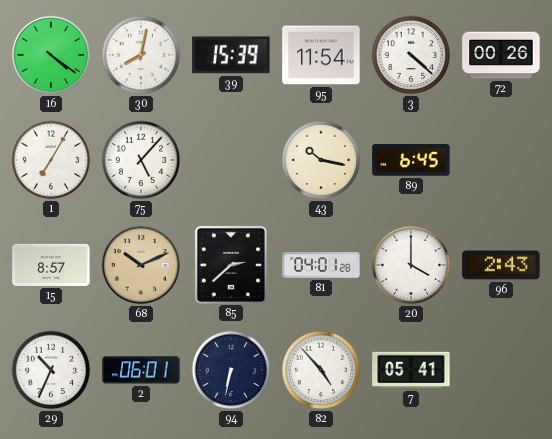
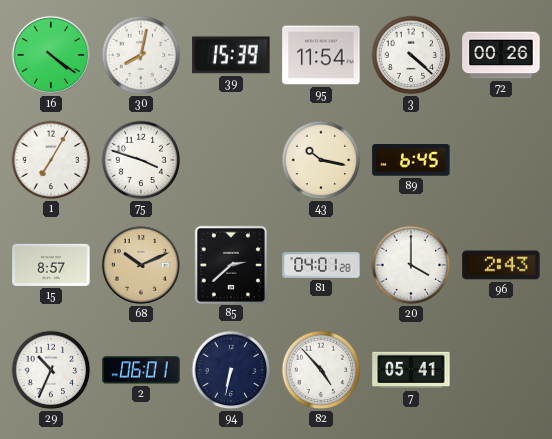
75: 5:07 -> 3:48 (141, 160)
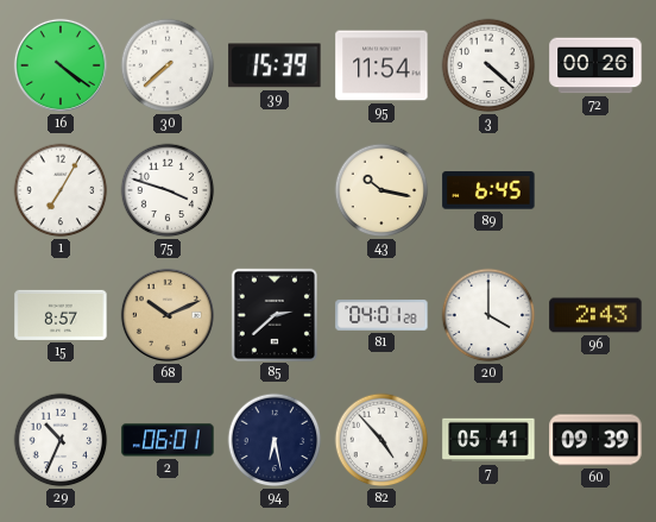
30: 8:02 -> 7:38 (168, 65)
94: 6:32 -> 6:28 (275, 440)
60: none -> 09:39 (595, 440)
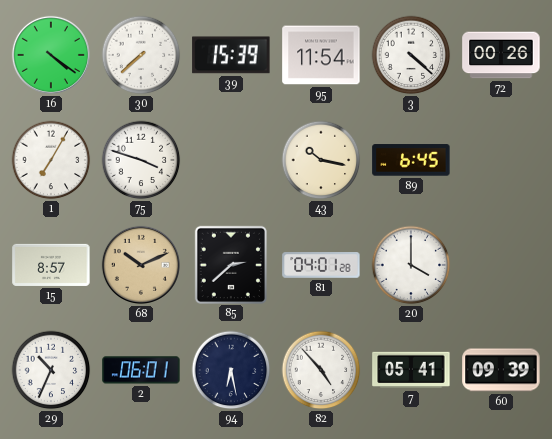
96: 2:43 -> none (595, 315)
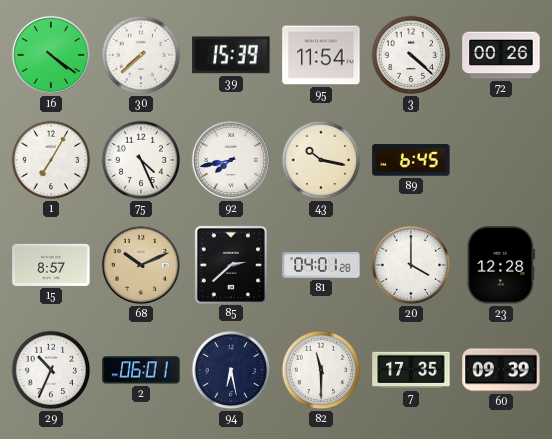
75: 3:48 -> 4:26 (141, 160)
92: none -> 7:43 (231, 160)
23: none -> 12:28 (501, 265)
82: 4:53 -> 11:30 (321, 370)
7: 05:41 -> 17:35 (411, 370)
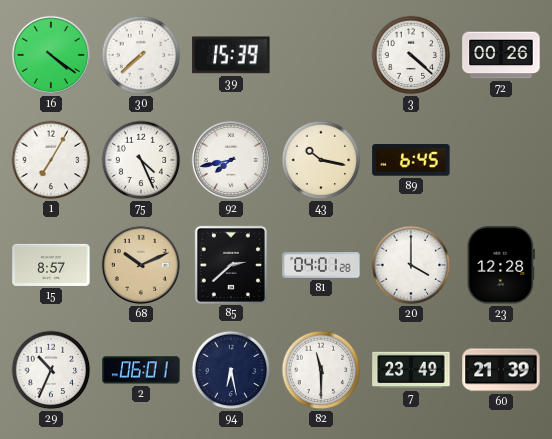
95: 11:54 -> none (321, 55)
7: 17:35 -> 23:49 (411, 370)
60: 09:39 -> 21:39 (501, 370)
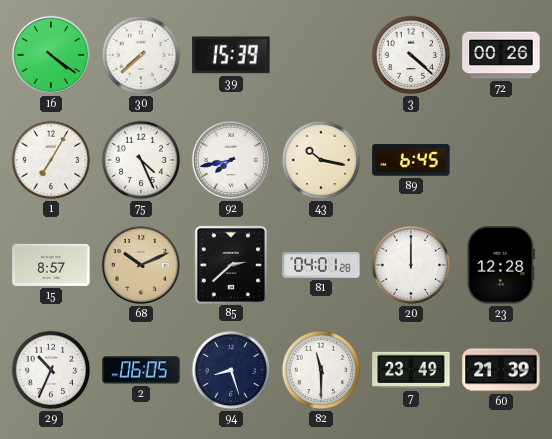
20: 4:00 -> 12:00 (411, 265)
2: 06:01 -> 06:05 (141, 370)
94: 6:28 -> 8:27 (231, 370)
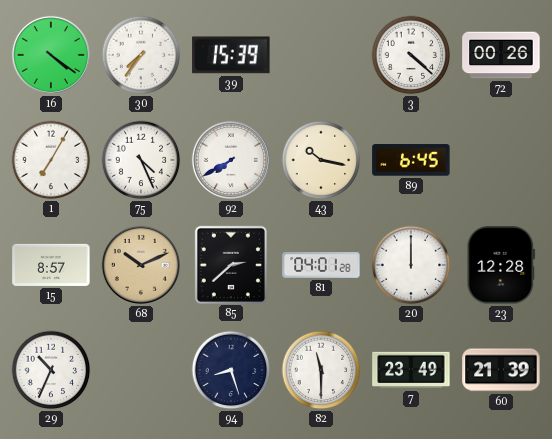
30: 7:38 -> 7:36 (141, 55)
92: 7:43 -> 7:40 (231, 160)
2: 06:05 -> none (141, 370)
